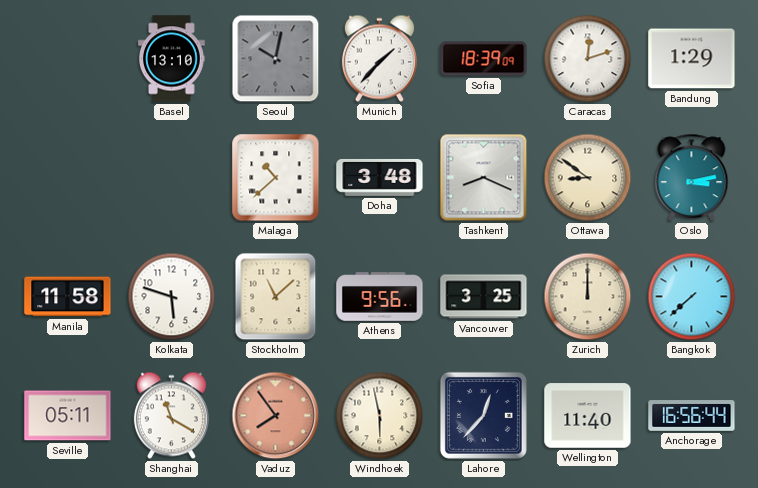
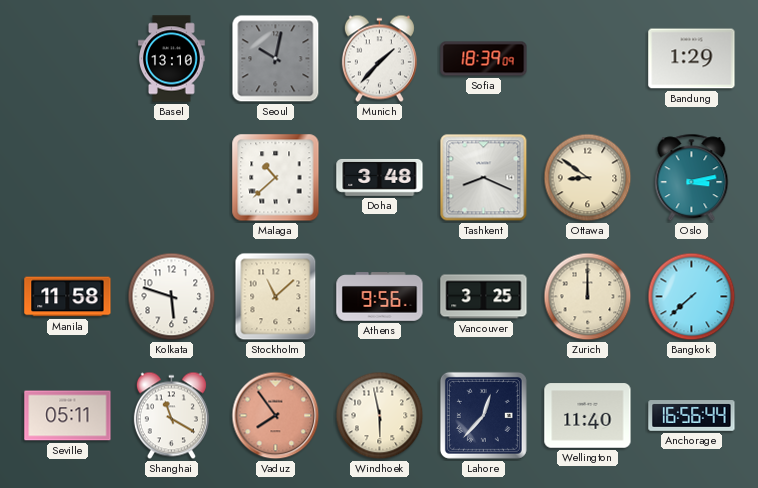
Caracas: 12:12 -> none (588, 59)
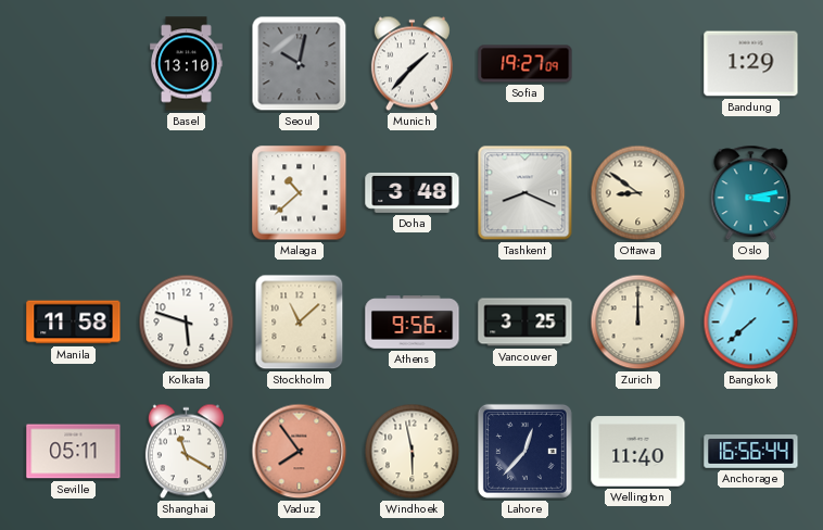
Sofia: 18:39 -> 19:27 (526, 64)
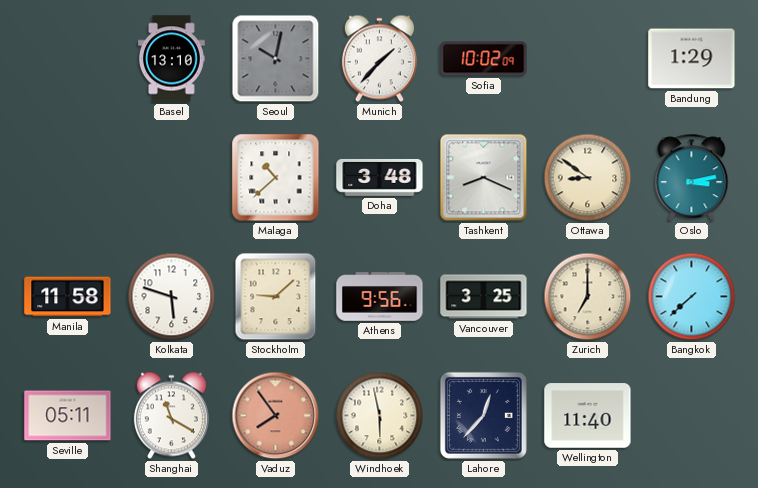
Sofia: 19:27 -> 10:02 (484, 59)
Stockholm: 11:08 -> 9:08 (276, 297)
Zurich: 12:00 -> 7:00 (588, 297)
Anchorage: 16:56 -> none (751, 452)
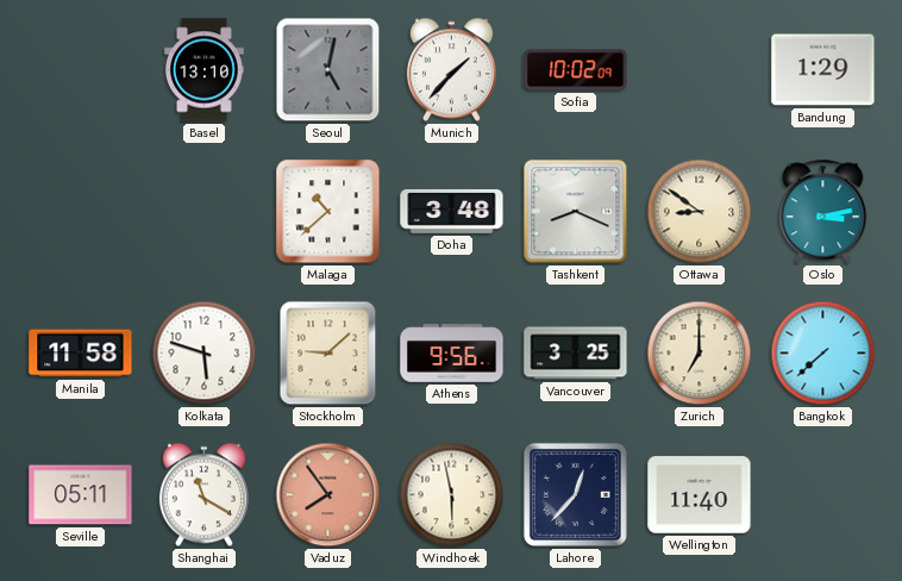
Seoul: 10:02 -> 5:02 (328, 70)
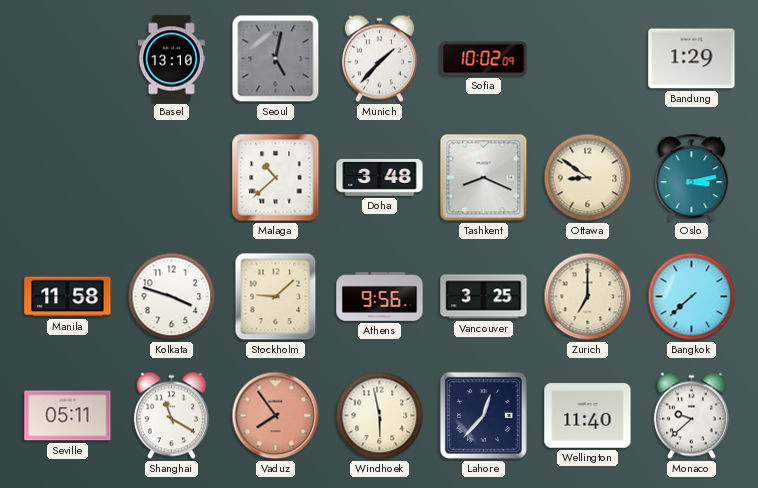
Kolkata: 5:48 -> 3:48 (172, 297)
Monaco: none -> 9:38 (691, 416)
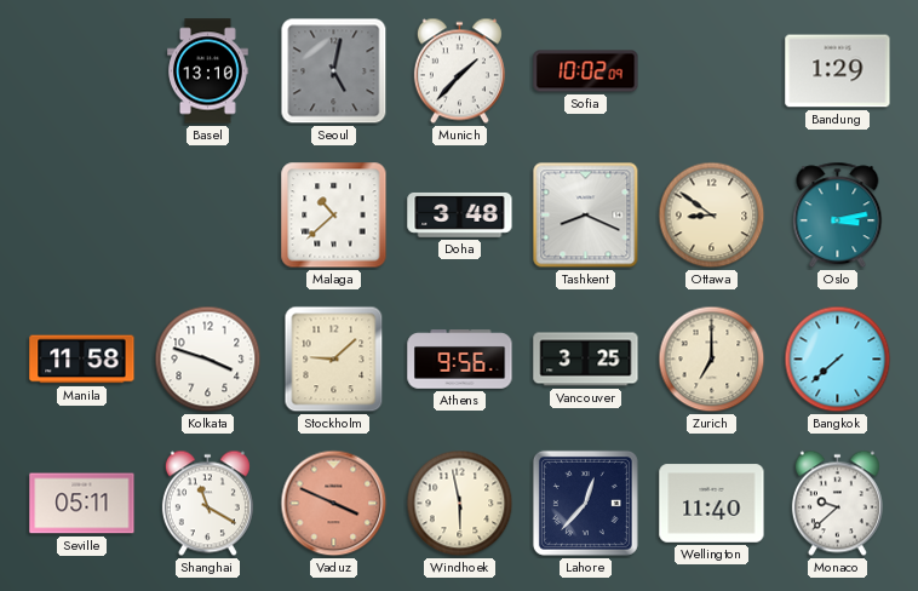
Vaduz: 7:54 -> 3:49 (334, 504)
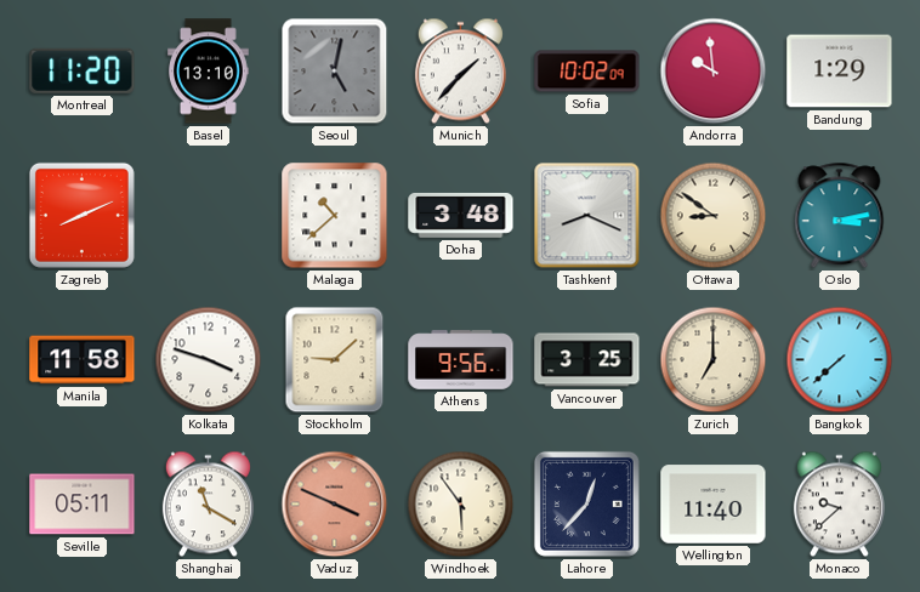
Montreal: none -> 11:20 (83, 70)
Andorra: none -> 9:59 (714, 72)
Zagreb: none -> 8:11 (81, 215)
Windhoek: 5:58 -> 5:54 (461, 505)
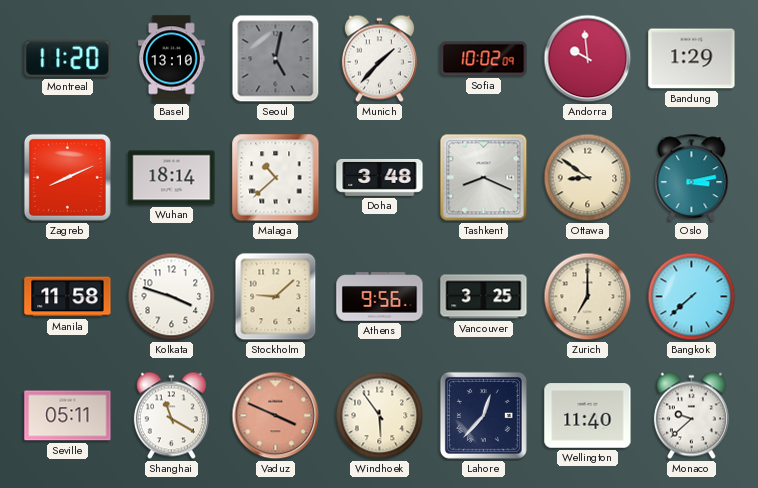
Wuhan: none -> 18:14 (172, 178)
